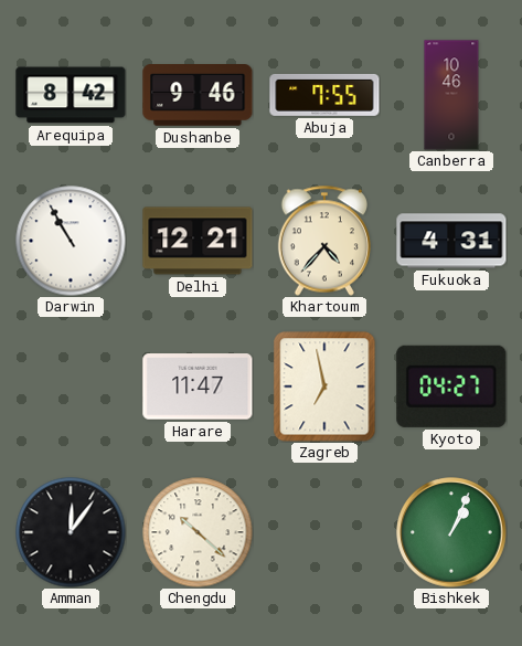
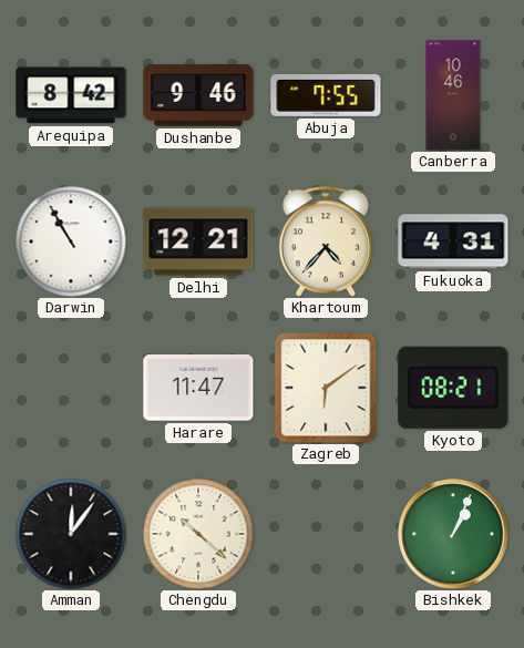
Zagreb: 6:58 -> 6:09 (326, 388)
Kyoto: 04:27 -> 08:21 (453, 388)
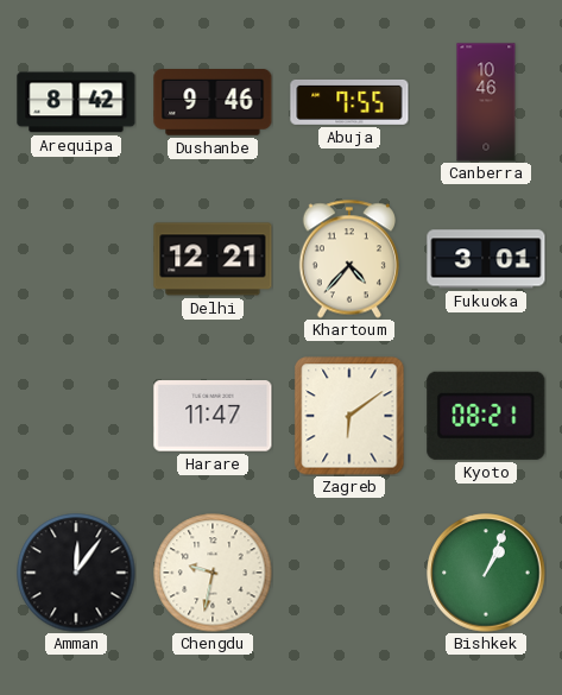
Darwin: 10:55 -> none (71, 241)
Fukuoka: 4:31 -> 3:01 (486, 259)
Chengdu: 10:22 -> 9:32 (213, 573)
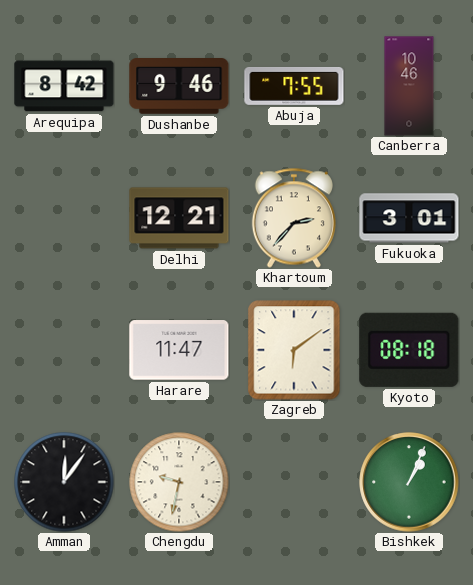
Khartoum: 4:37 -> 2:37 (294, 218)
Kyoto: 08:21 -> 08:18 (409, 350)
